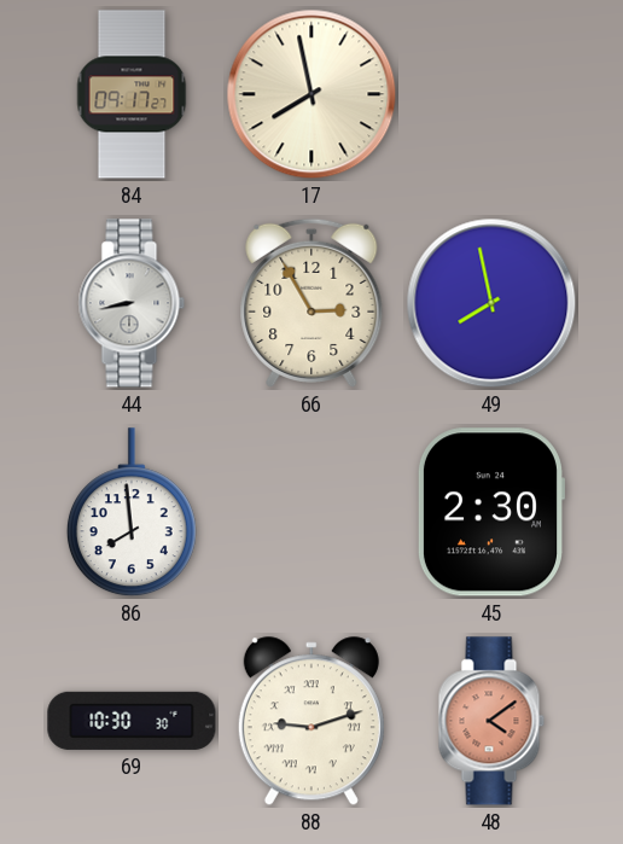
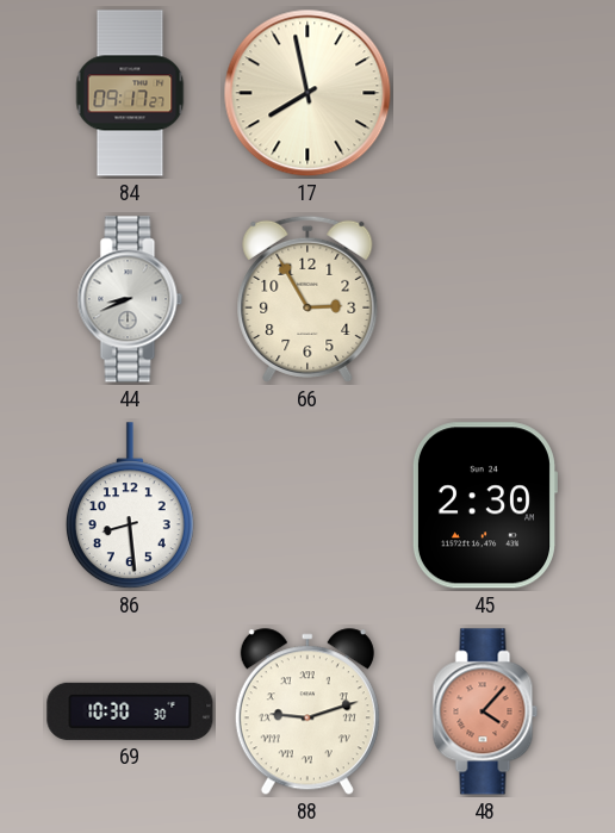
44: 8:43 -> 8:41 (130, 299)
49: 7:58 -> none (491, 303)
86: 7:59 -> 8:29 (130, 506)
48: 4:09 -> 4:07 (485, 711)
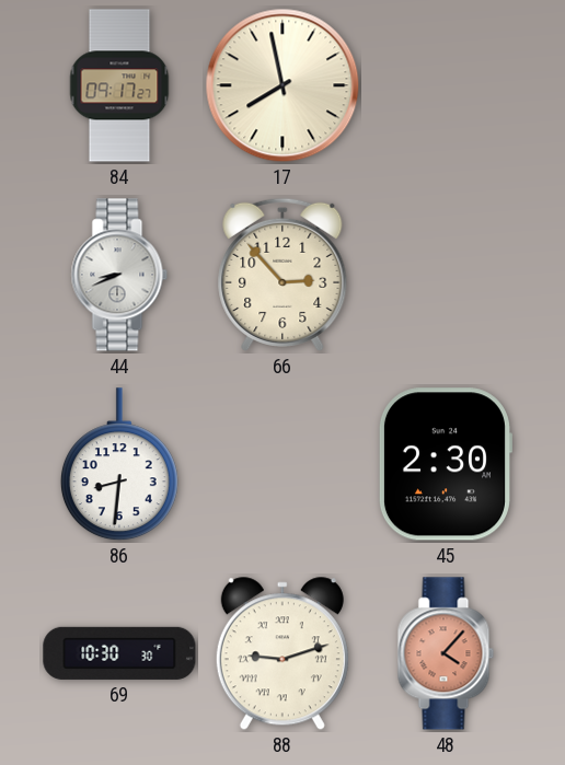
66: 2:55 -> 2:53 (282, 275)
86: 8:29 -> 8:31 (119, 465)
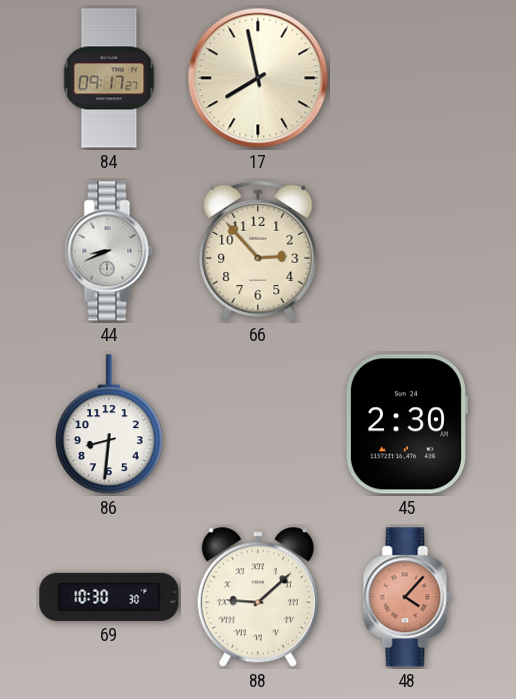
88: 9:12 -> 9:08 (258, 598)
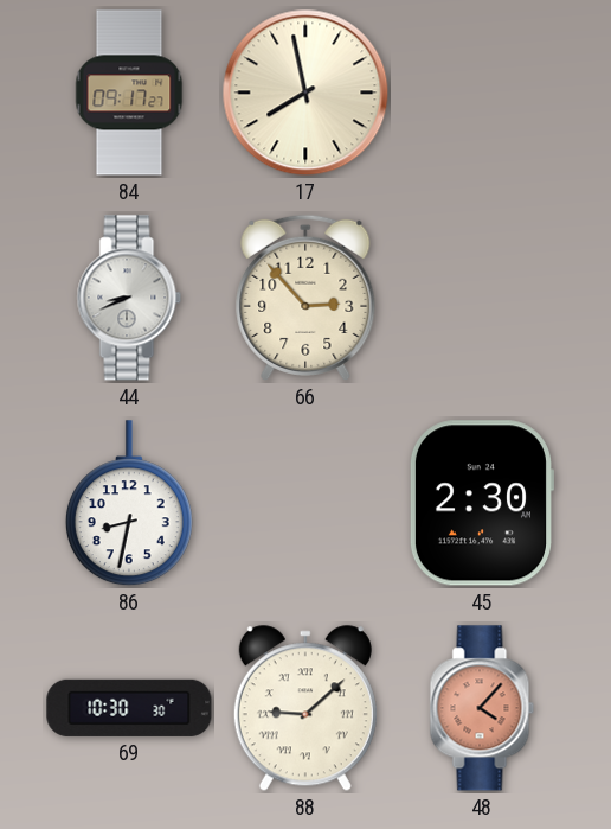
86: 8:31 -> 8:32 (129, 504)
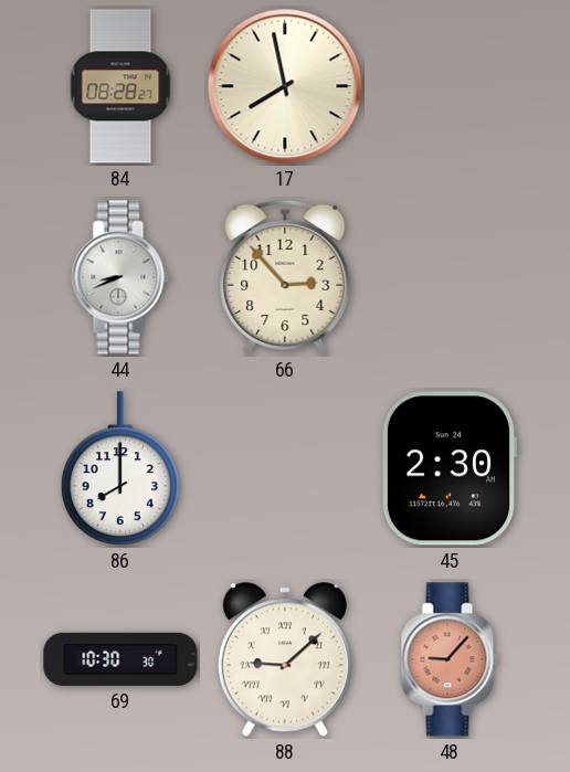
84: 09:17 -> 08:28 (120, 86)
86: 8:32 -> 8:00 (120, 469)
48: 4:07 -> 9:07 (450, 659)
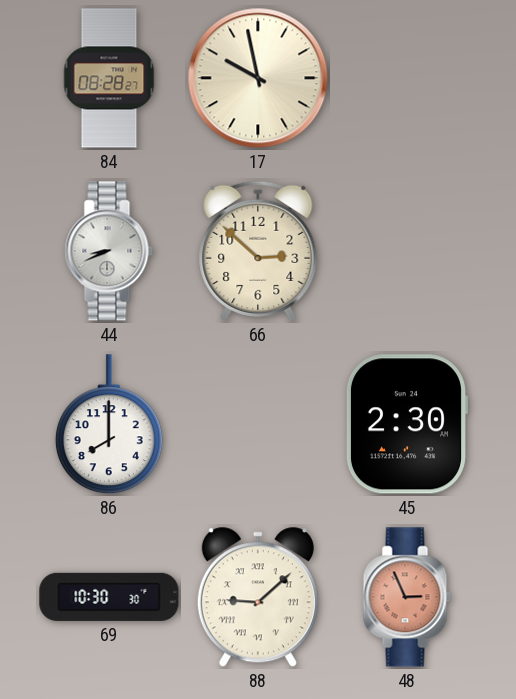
17: 7:58 -> 9:58 (258, 78)
66: 2:53 -> 2:52 (258, 251)
48: 9:07 -> 2:56 (407, 597)
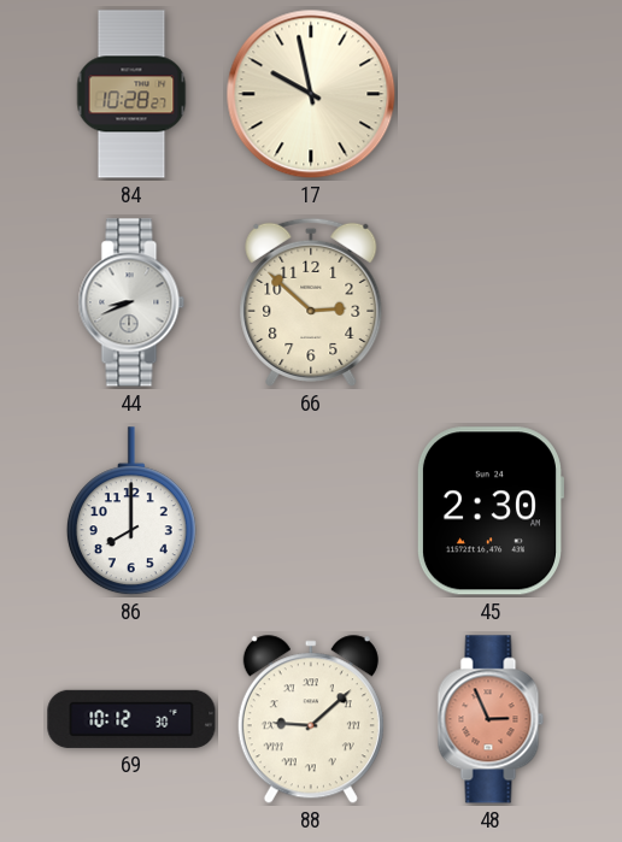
84: 08:28 -> 10:28 (131, 94)
69: 10:30 -> 10:12 (131, 719)
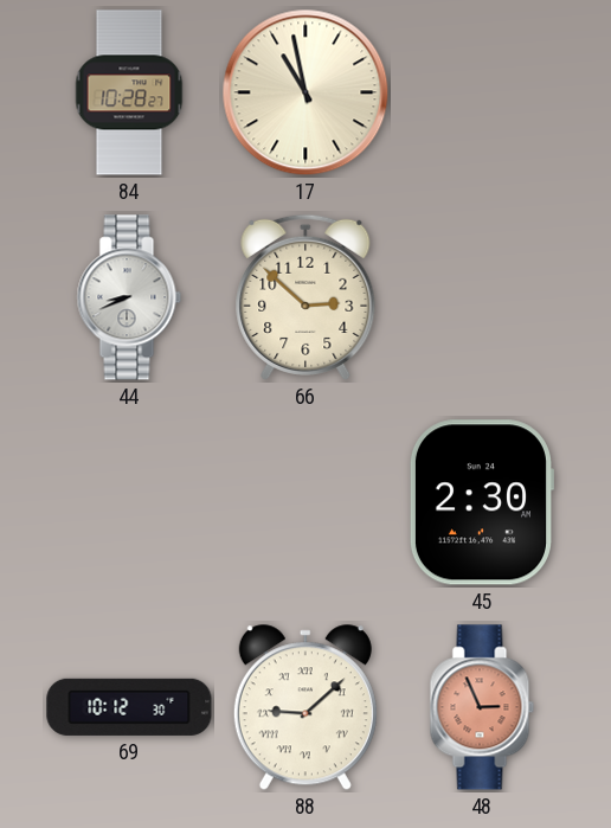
17: 9:58 -> 10:58 (305, 92)
86: 8:00 -> none (131, 512)
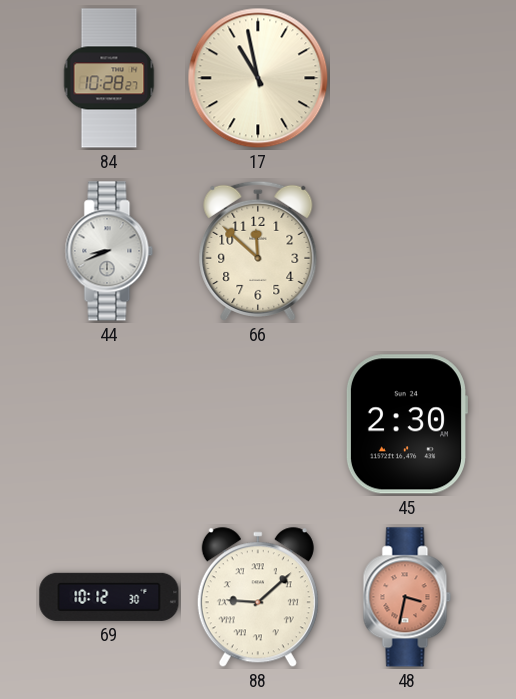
66: 2:52 -> 11:52 (258, 251)
48: 2:56 -> 3:32 (407, 597)
